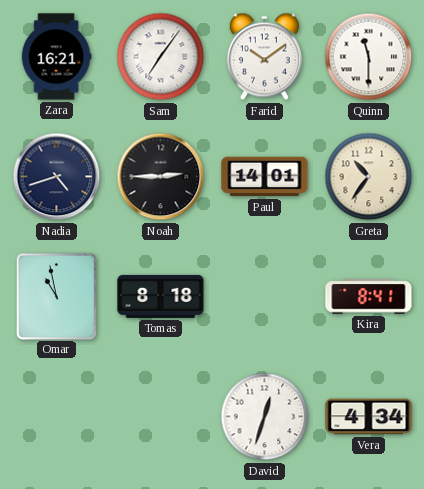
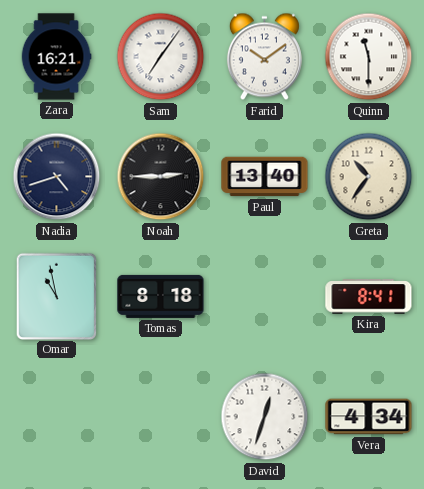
Paul: 14:01 -> 13:40 (265, 177)
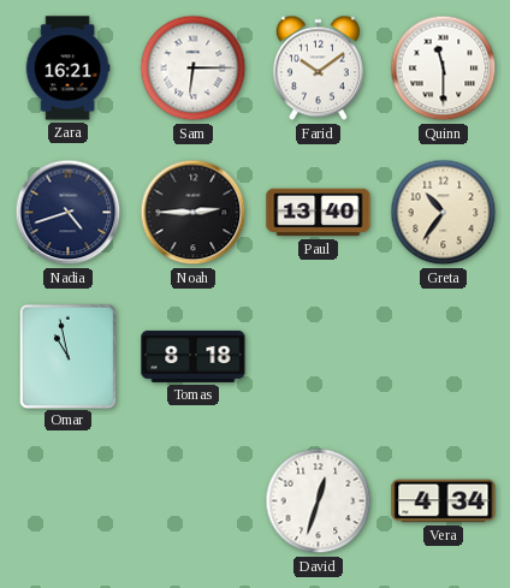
Sam: 7:06 -> 6:15 (194, 69)
Kira: 8:41 -> none (369, 297)
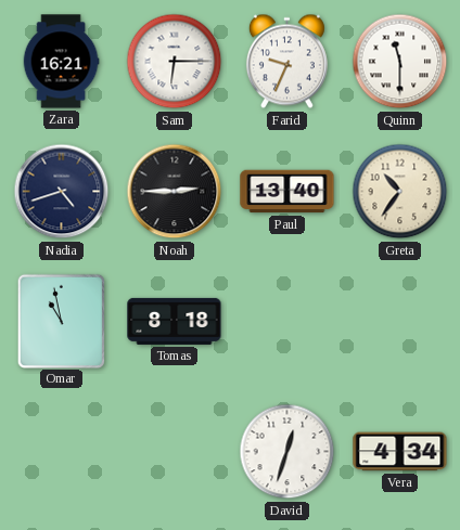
Farid: 10:09 -> 9:34 (286, 62)
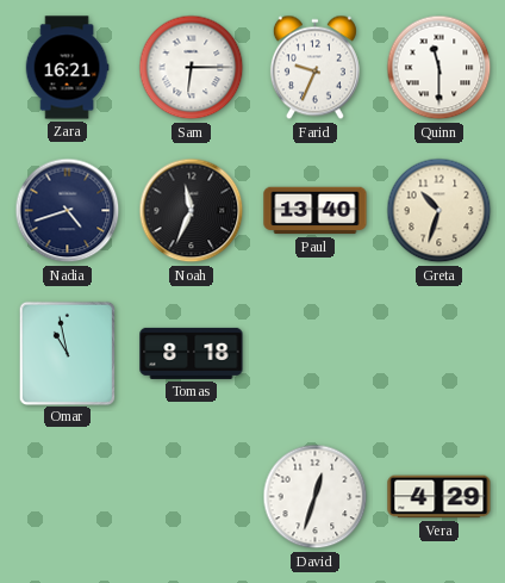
Noah: 2:45 -> 11:34 (192, 211)
Greta: 10:36 -> 10:33 (439, 211)
Vera: 4:34 -> 4:29 (439, 497)
